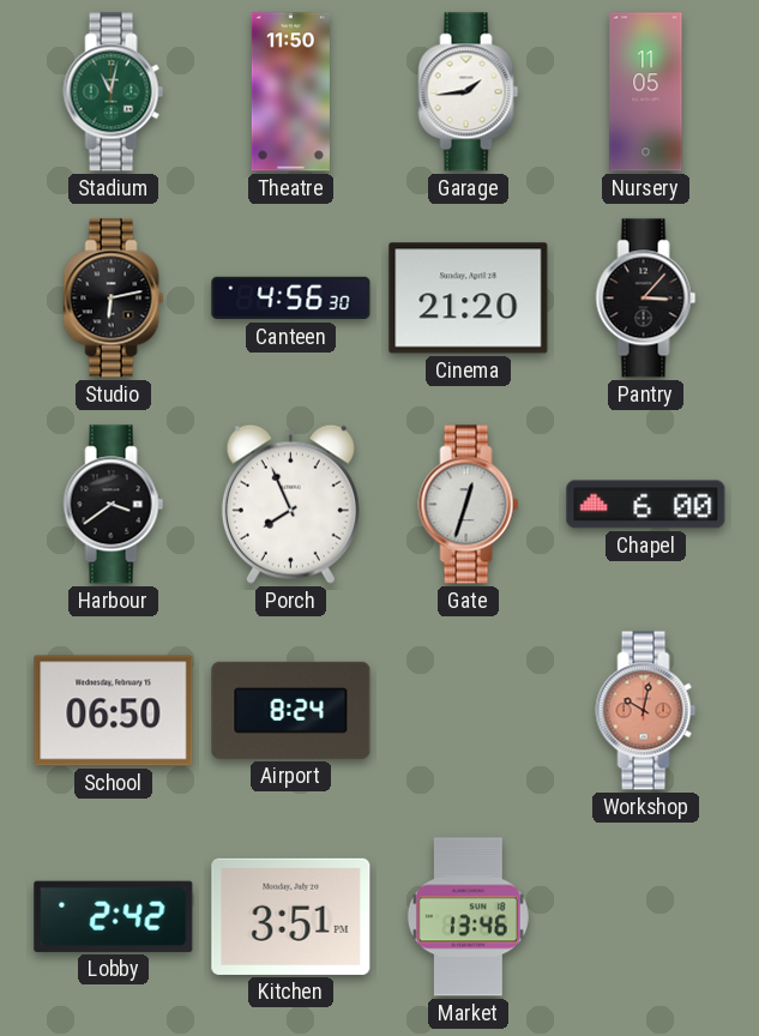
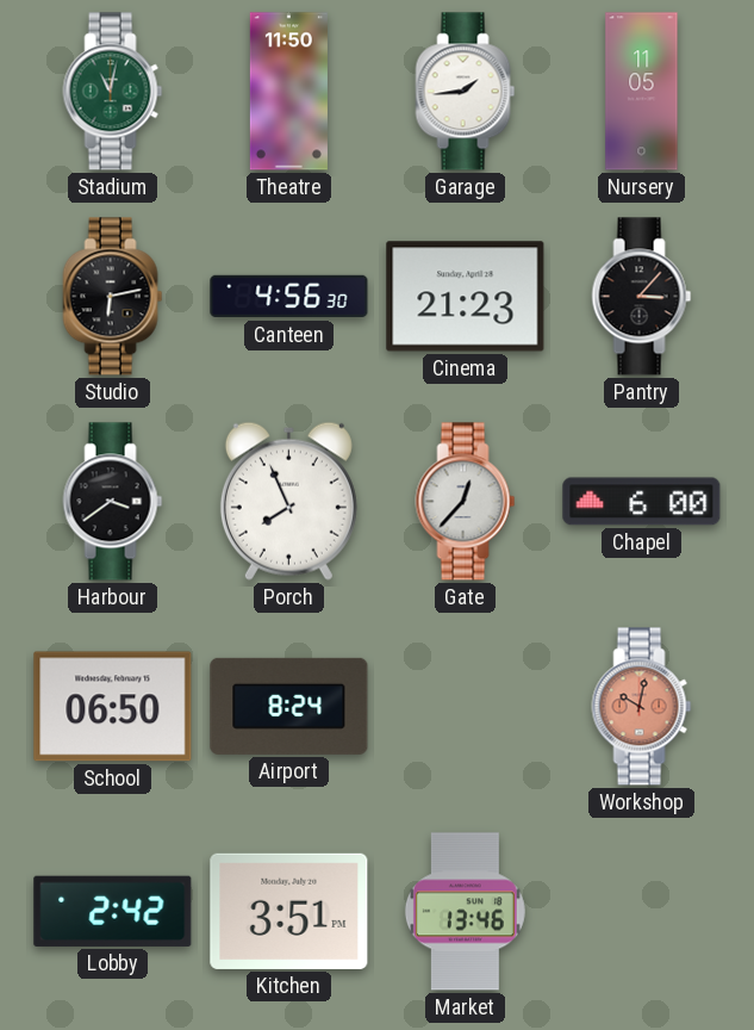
Cinema: 21:20 -> 21:23 (466, 297)
Gate: 12:33 -> 12:37 (466, 502)
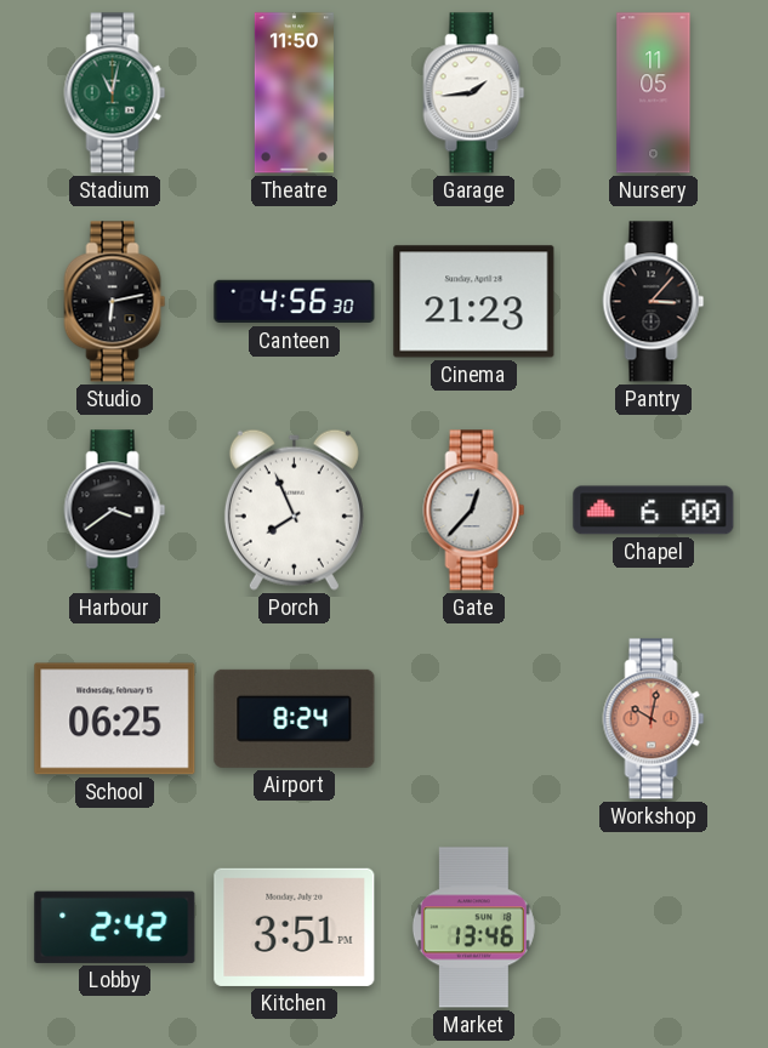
School: 06:50 -> 06:25 (115, 719)
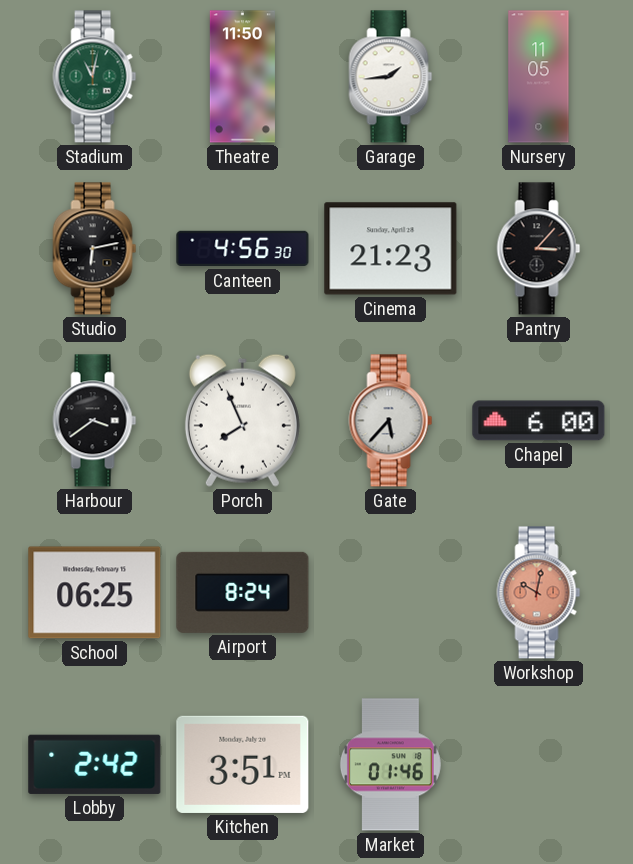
Gate: 12:37 -> 5:37 (391, 421)
Market: 13:46 -> 01:46 (390, 765)
